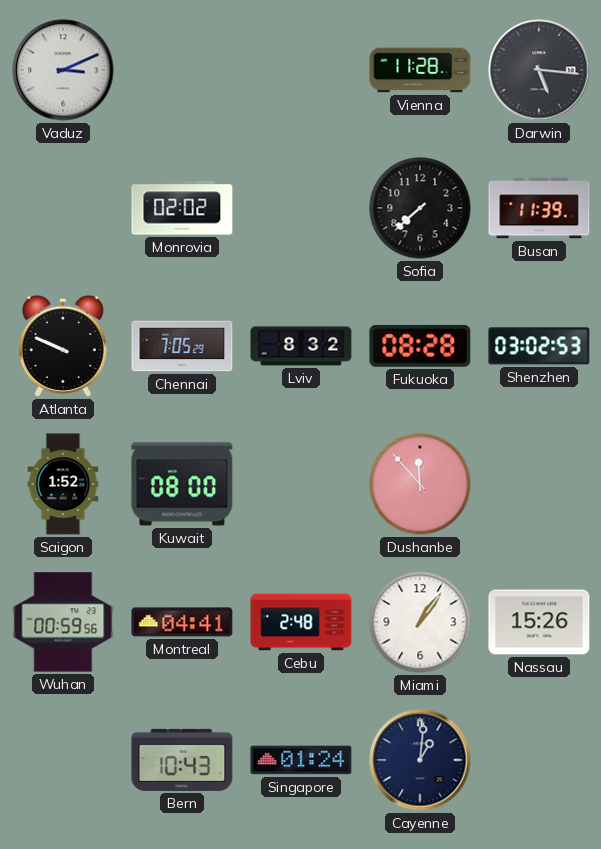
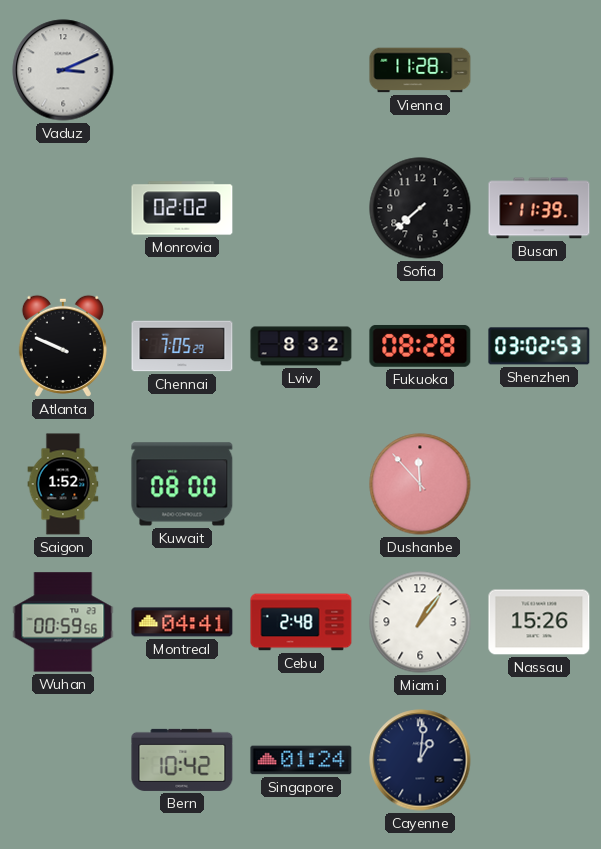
Darwin: 5:16 -> none (539, 70)
Bern: 10:43 -> 10:42 (182, 760)
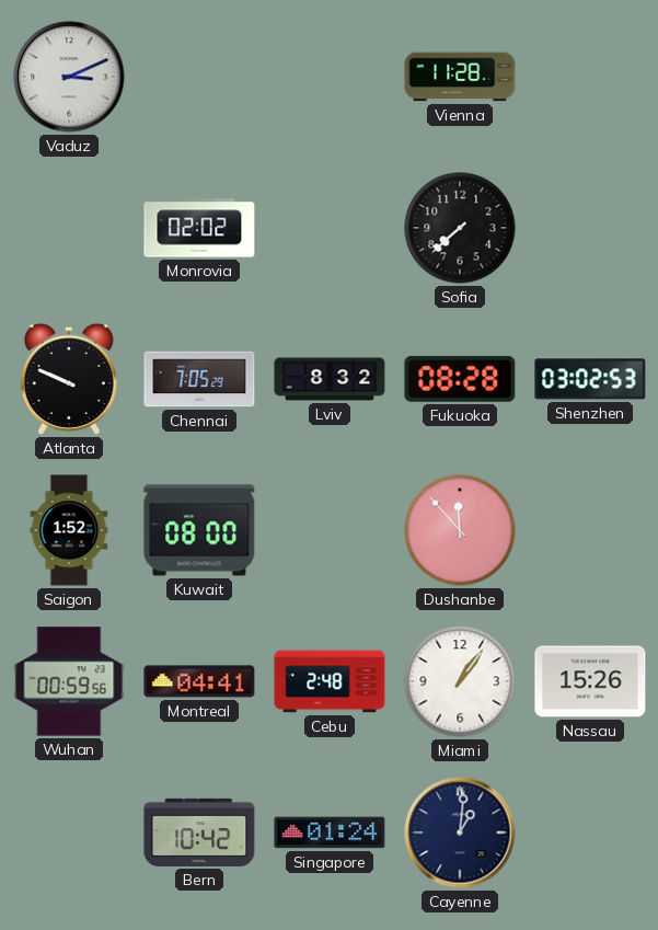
Busan: 11:39 -> none (539, 208)
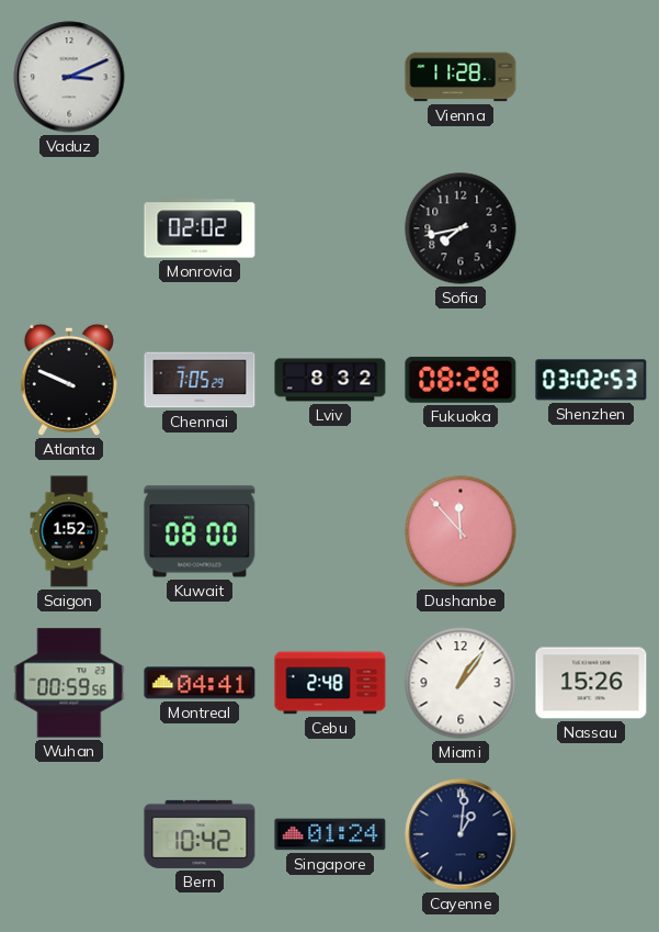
Sofia: 7:38 -> 7:43 (461, 228)
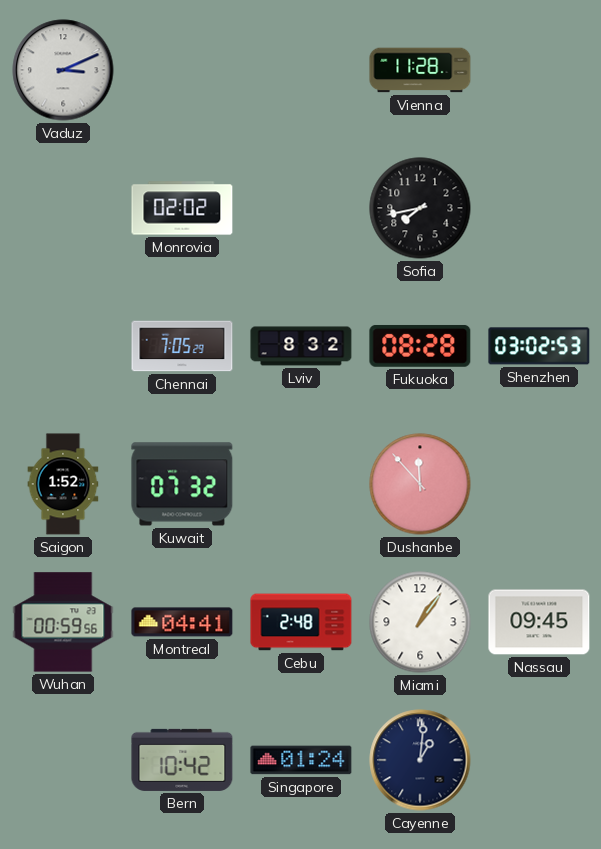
Atlanta: 9:49 -> none (69, 380)
Kuwait: 08:00 -> 07:32 (182, 484)
Nassau: 15:26 -> 09:45 (539, 622)
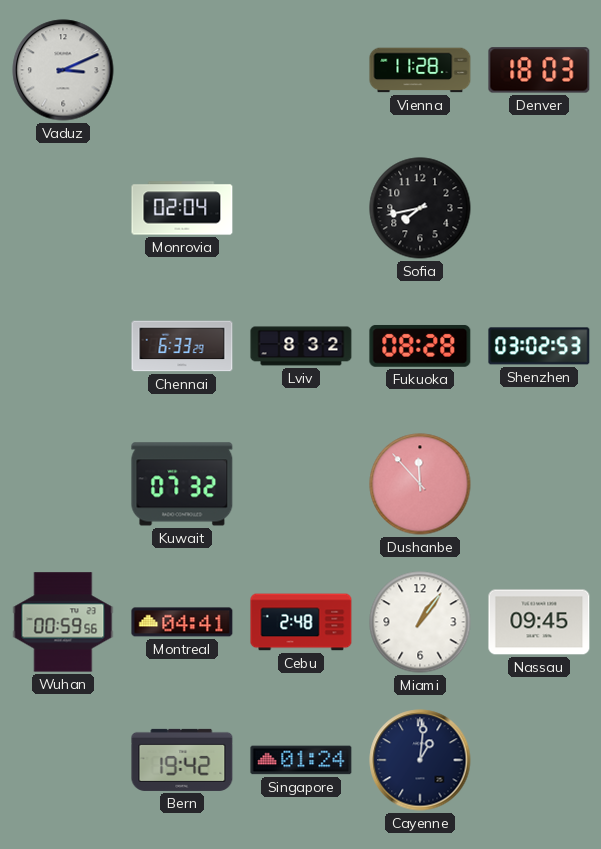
Denver: none -> 18:03 (539, 70)
Monrovia: 02:02 -> 02:04 (182, 208)
Chennai: 7:05 -> 6:33 (182, 346)
Saigon: 1:52 -> none (63, 484)
Bern: 10:42 -> 19:42 (182, 760)
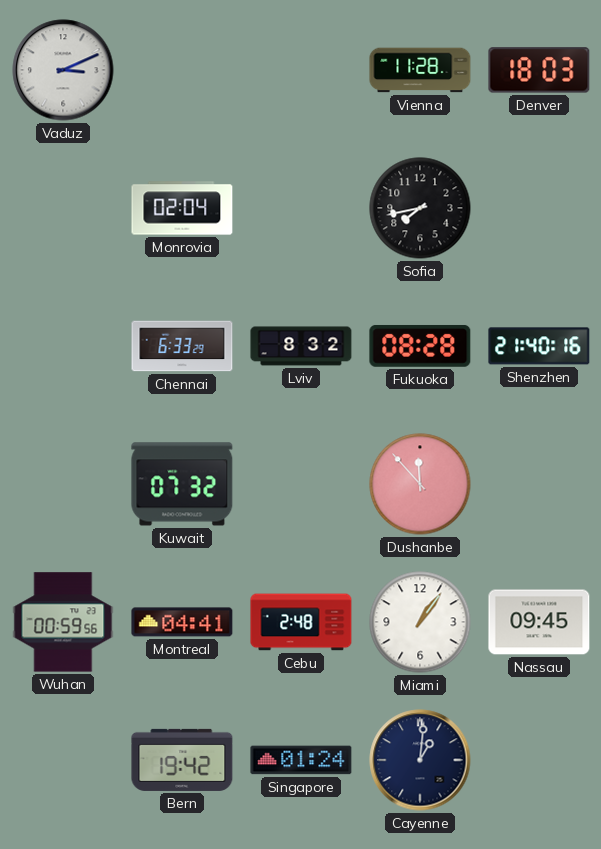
Shenzhen: 03:02 -> 21:40 (539, 346)
